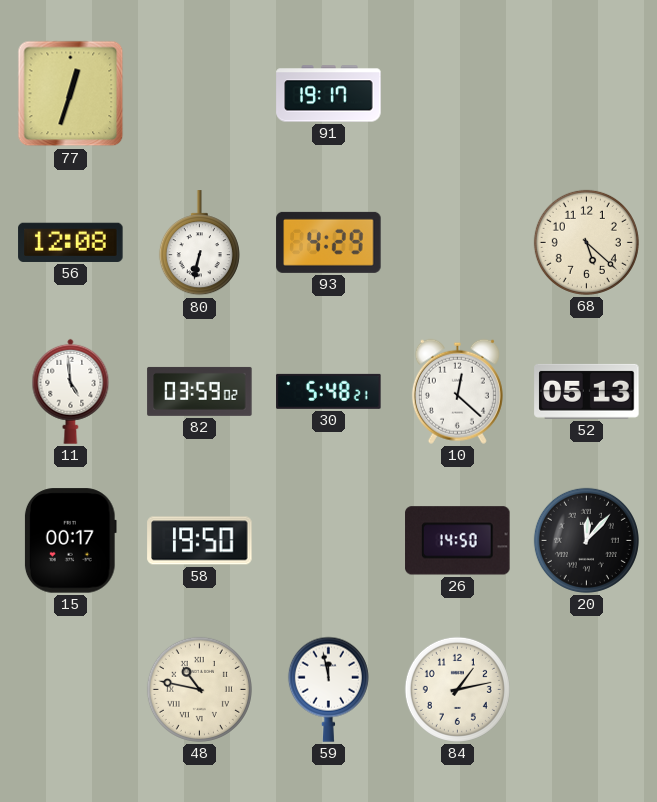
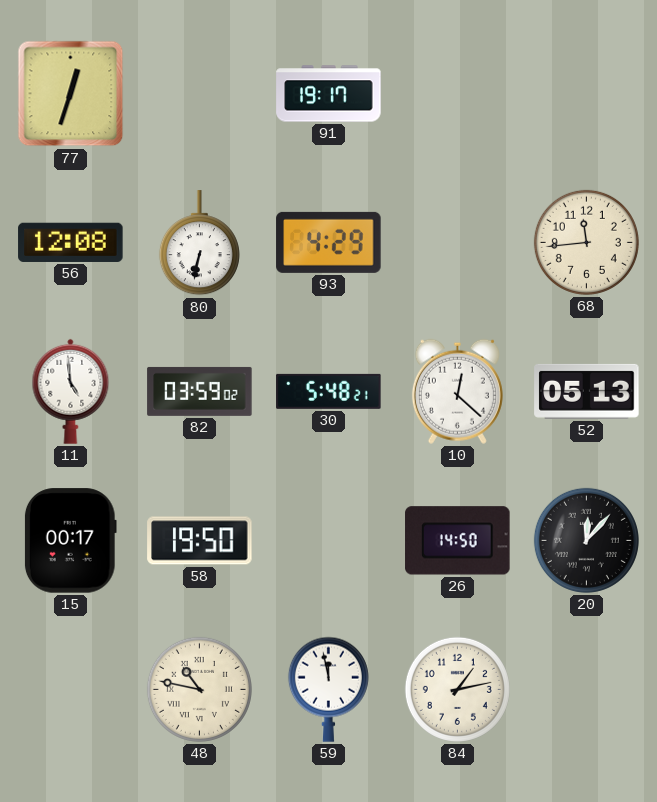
68: 5:22 -> 11:44 (586, 242)
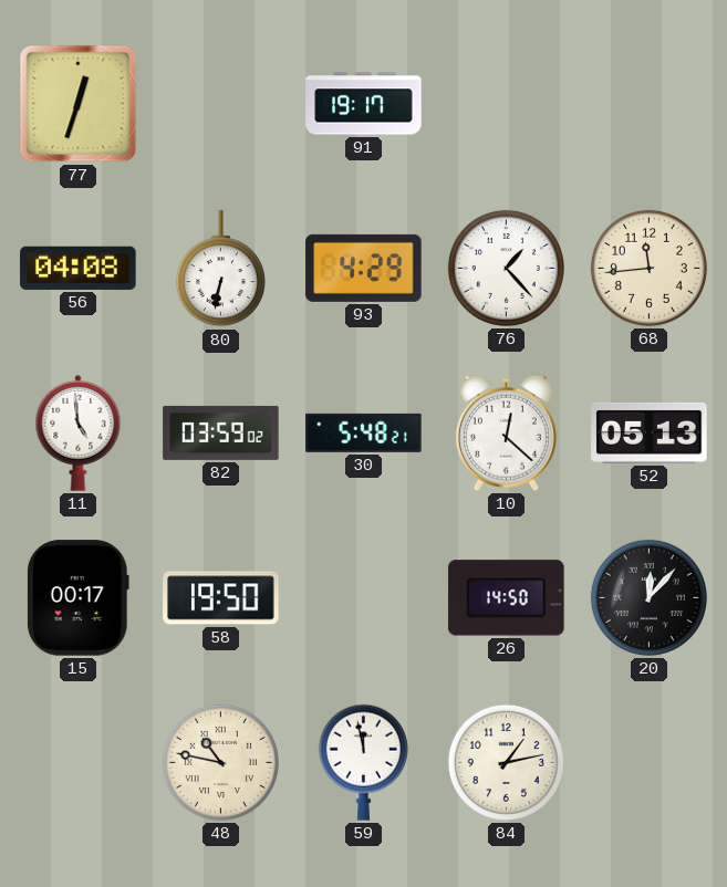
56: 12:08 -> 04:08 (79, 268)
76: none -> 1:23 (506, 268)
